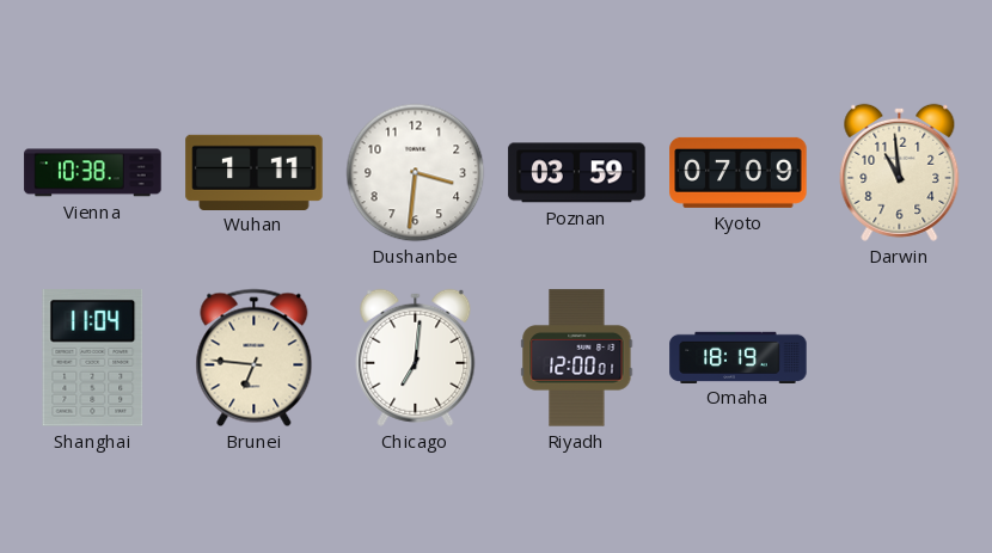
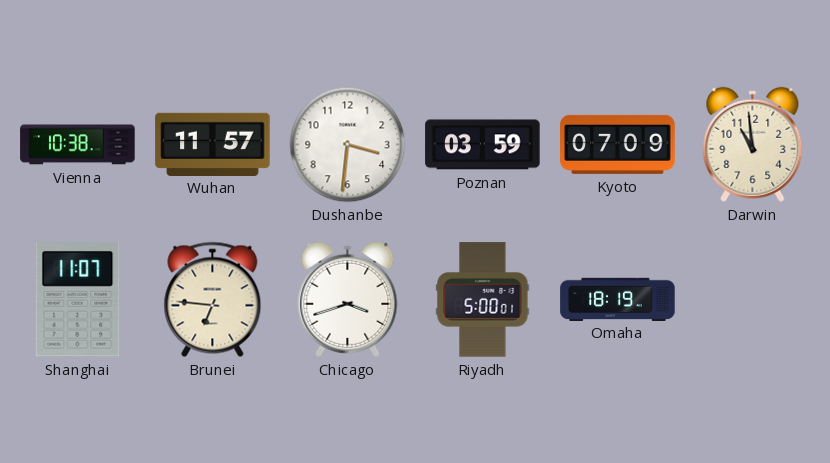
Wuhan: 1:11 -> 11:57 (213, 144)
Shanghai: 11:04 -> 11:07 (78, 300)
Chicago: 7:01 -> 3:42 (348, 299)
Riyadh: 12:00 -> 5:00 (483, 300)
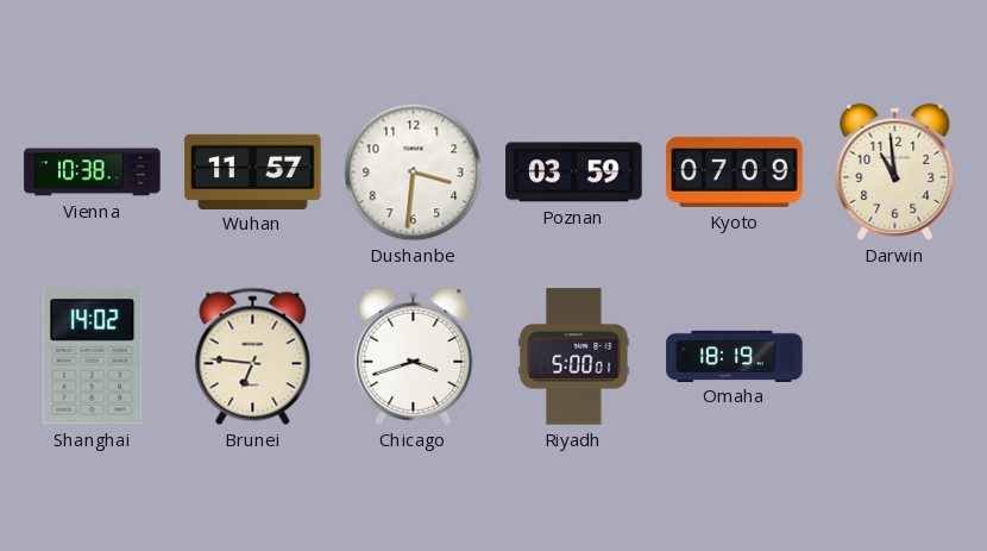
Shanghai: 11:07 -> 14:02 (93, 357)
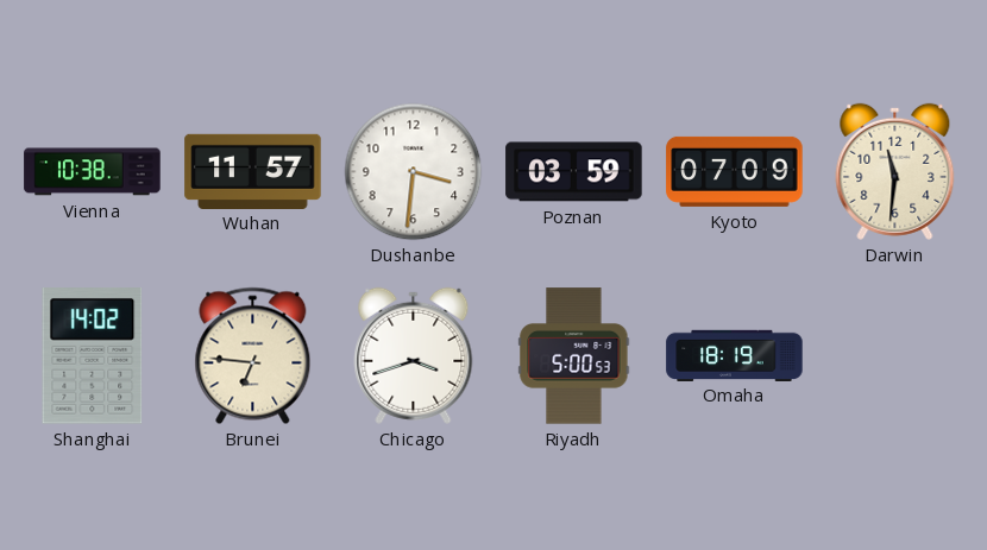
Darwin: 10:59 -> 11:31 (895, 171)
Riyadh: 5:00:01 -> 5:00:53 (574, 356)
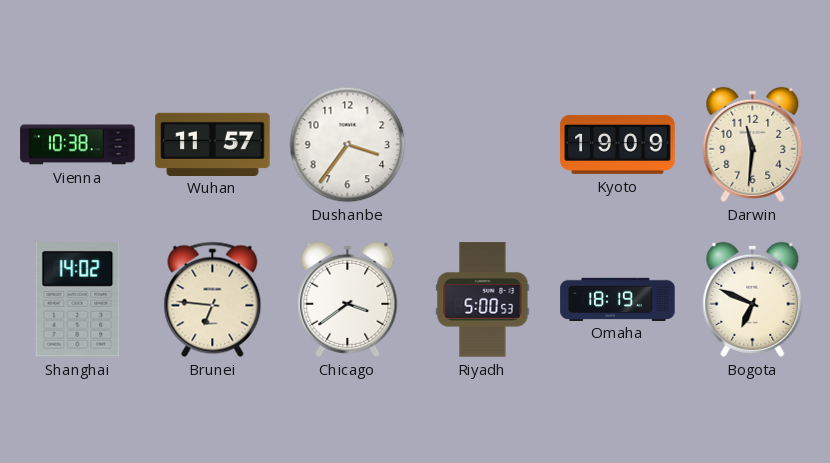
Dushanbe: 3:31 -> 3:36 (348, 145)
Poznan: 03:59 -> none (574, 172)
Kyoto: 07:09 -> 19:09 (618, 144)
Chicago: 3:42 -> 3:39 (348, 299)
Bogota: none -> 6:49 (753, 299)
